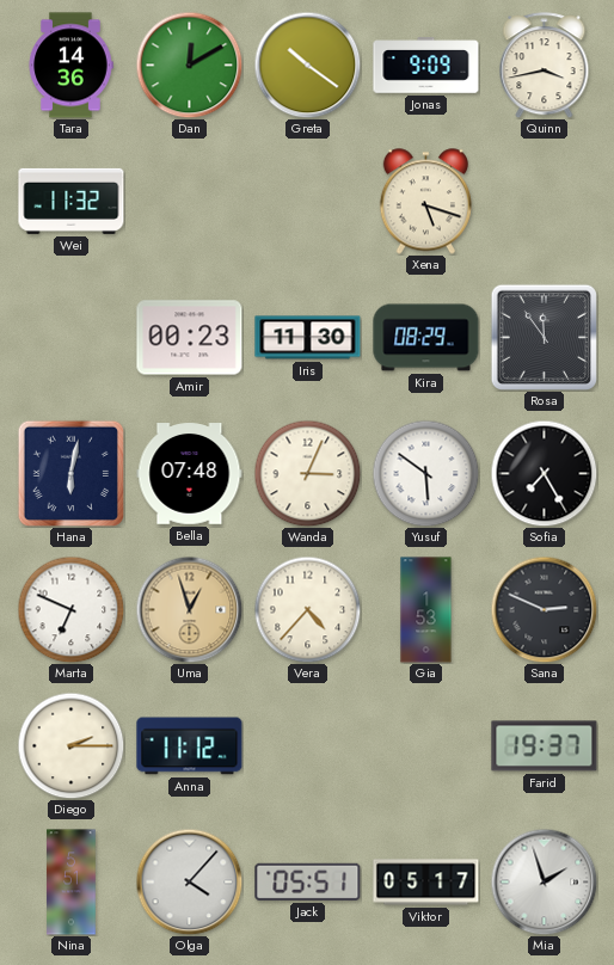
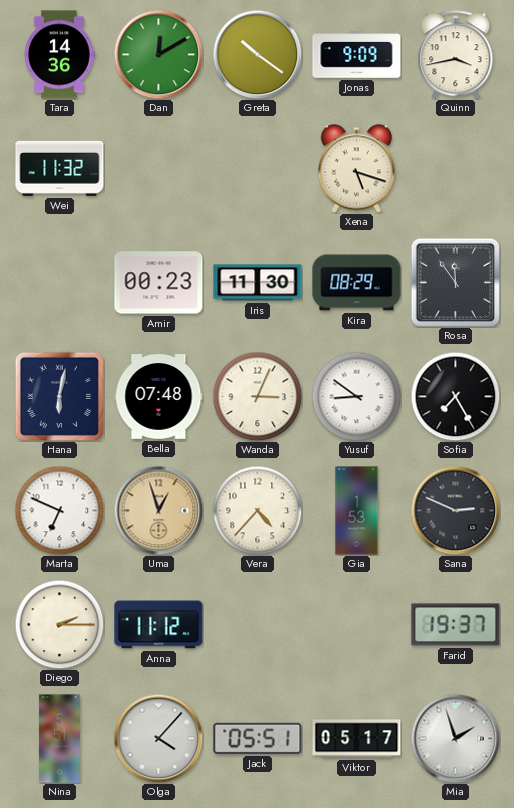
Yusuf: 5:51 -> 8:51 (356, 396)
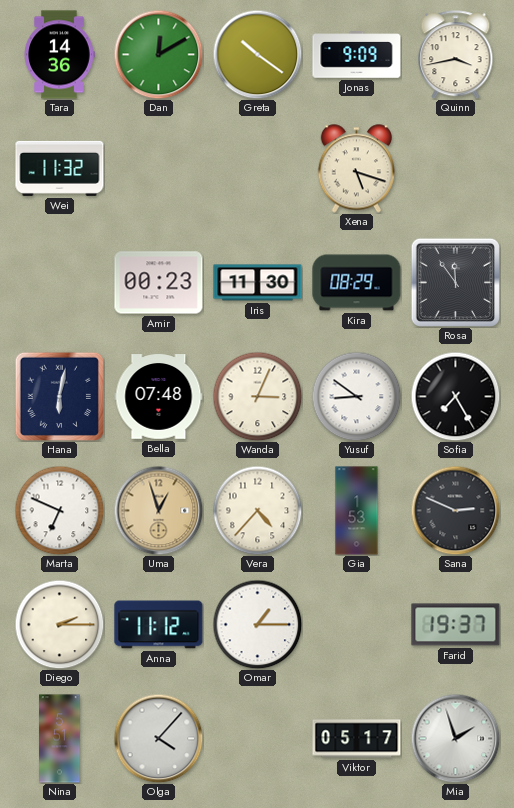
Omar: none -> 1:15 (257, 624)
Jack: 05:51 -> none (258, 738)
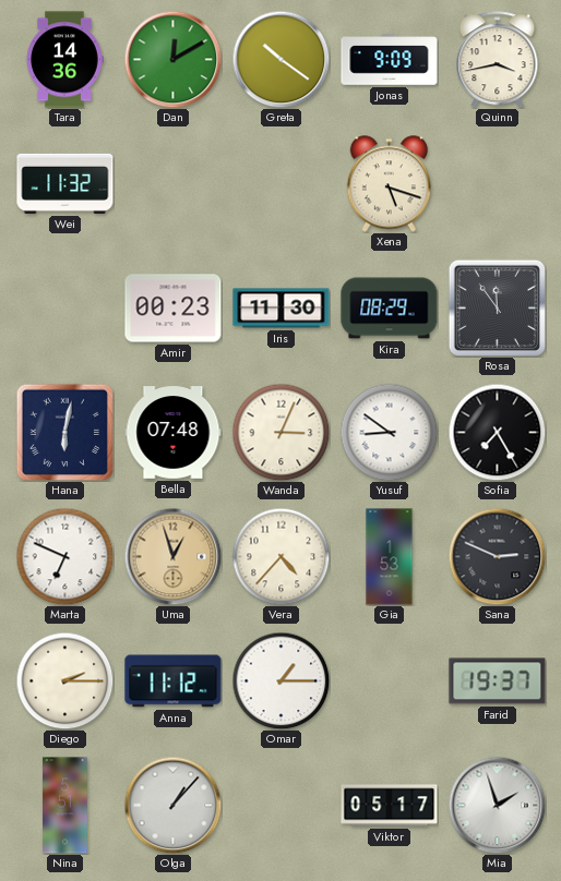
Olga: 4:07 -> 1:07 (172, 805)
